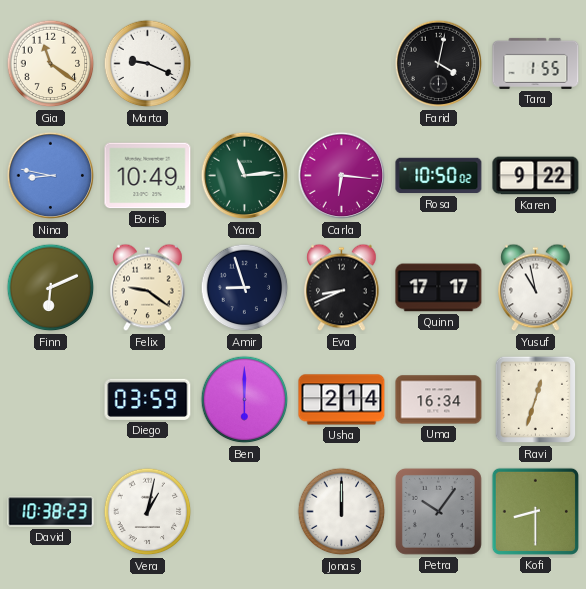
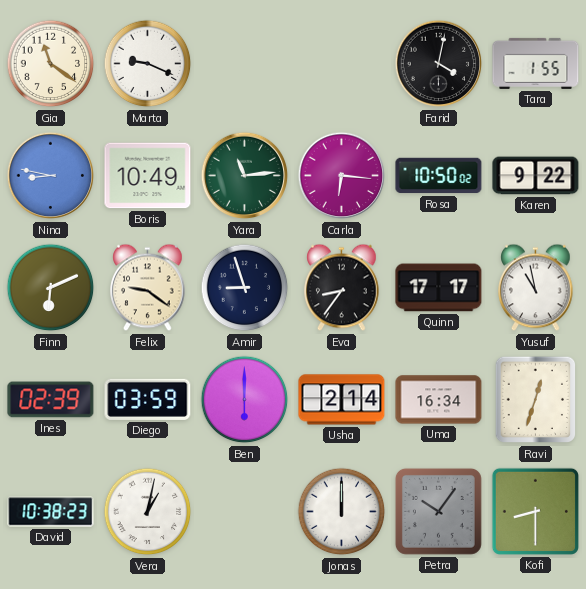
Eva: 8:41 -> 8:36 (342, 288)
Ines: none -> 02:39 (51, 400)
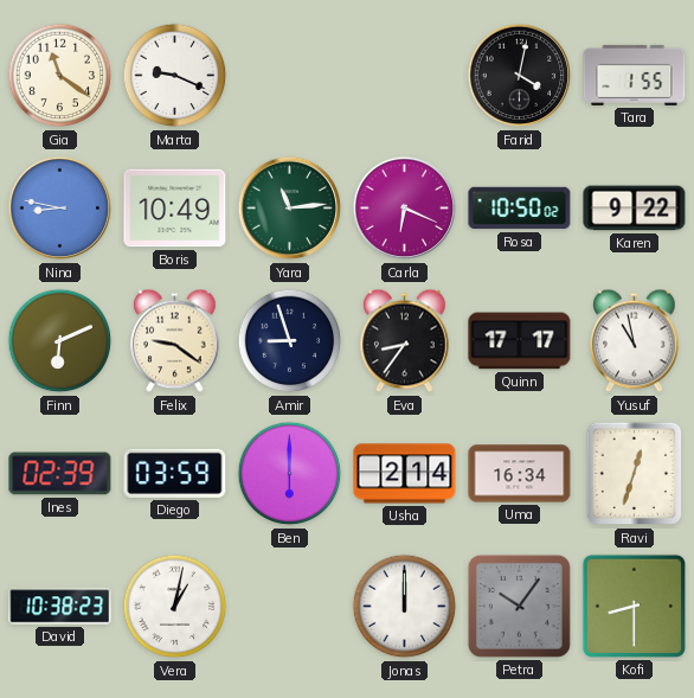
Carla: 6:16 -> 6:19 (405, 209)
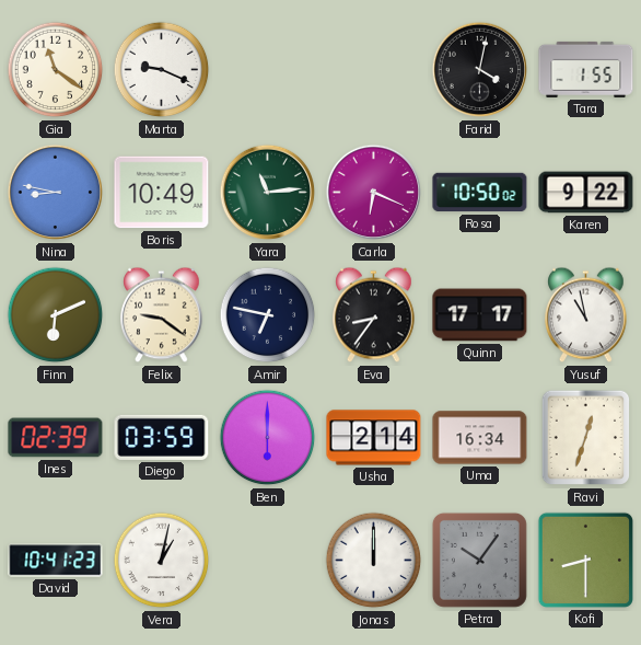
Amir: 8:57 -> 6:47 (268, 315)
David: 10:38 -> 10:41 (56, 561)
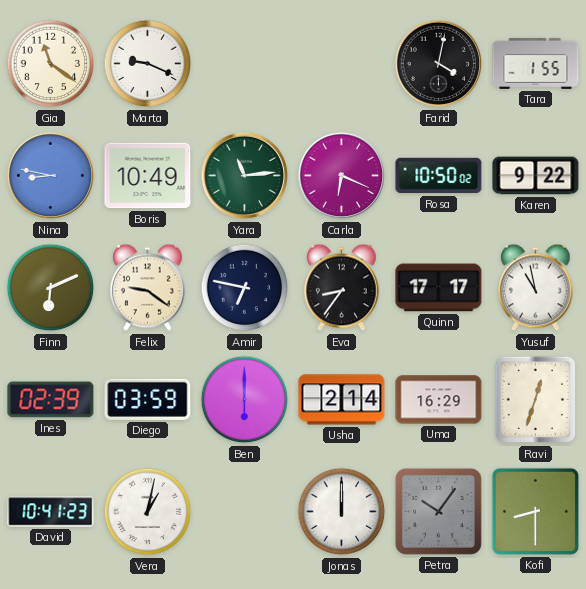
Uma: 16:34 -> 16:29 (439, 400)
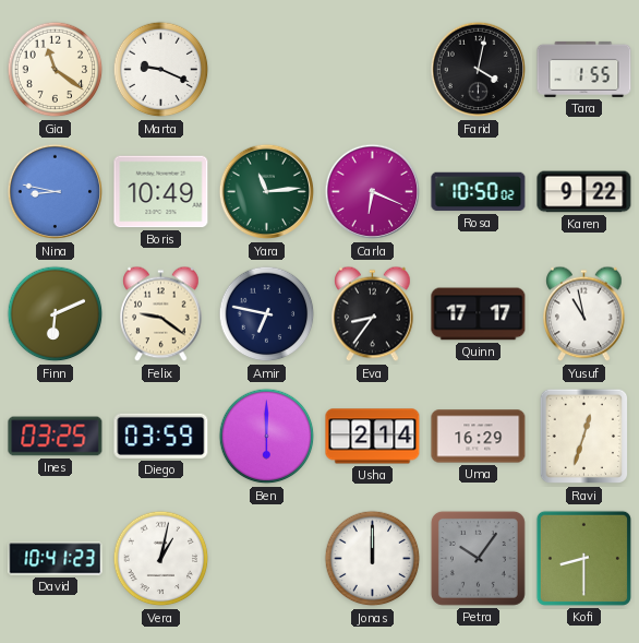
Ines: 02:39 -> 03:25 (56, 437)
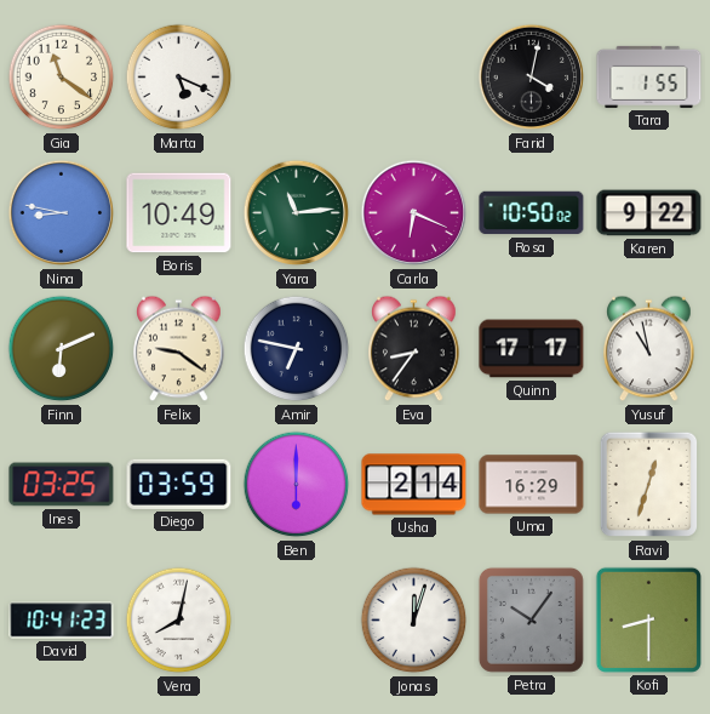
Marta: 9:19 -> 5:19 (179, 78)
Vera: 1:02 -> 8:02 (179, 621)
Jonas: 12:00 -> 12:03 (414, 621)
